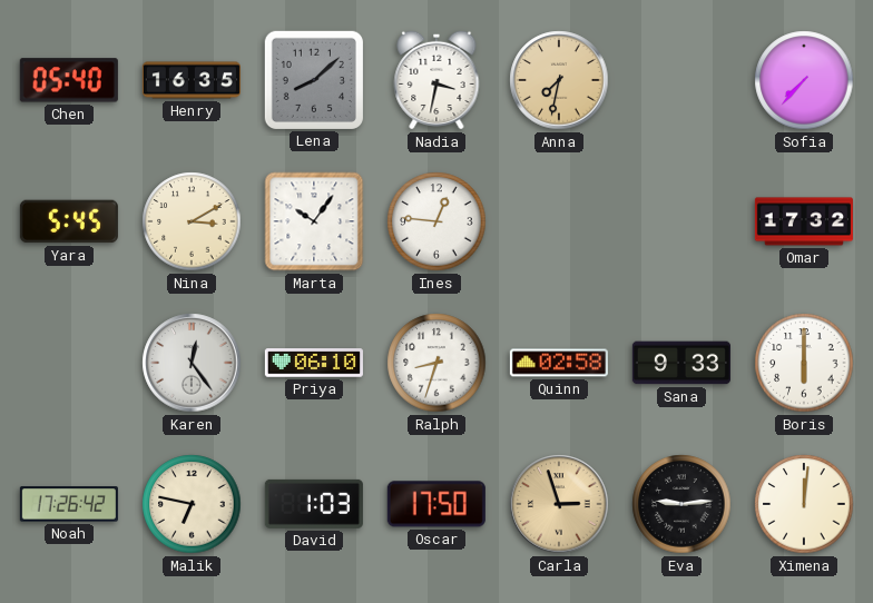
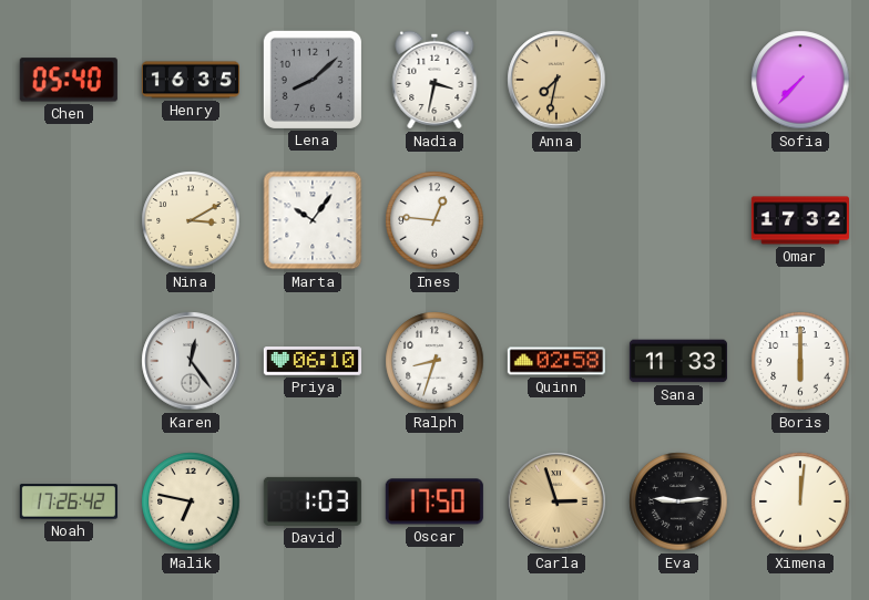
Yara: 5:45 -> none (69, 221)
Sana: 9:33 -> 11:33 (678, 361)
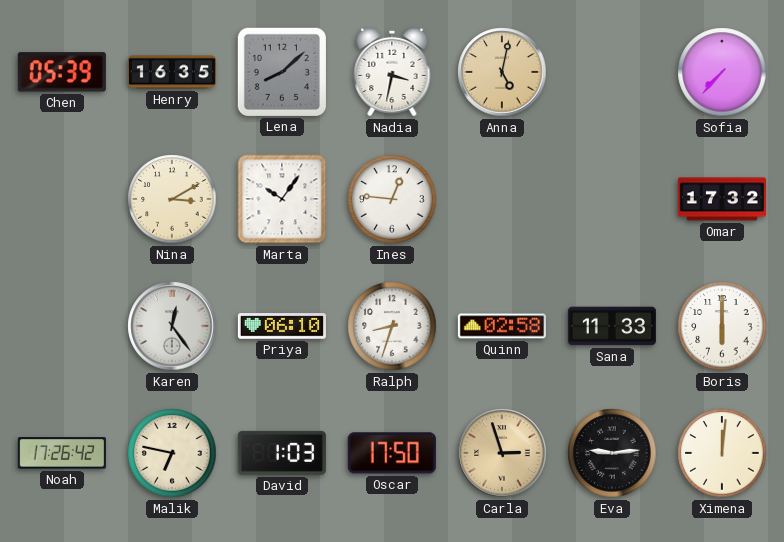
Chen: 05:40 -> 05:39 (62, 72)
Anna: 7:32 -> 5:02 (502, 72)
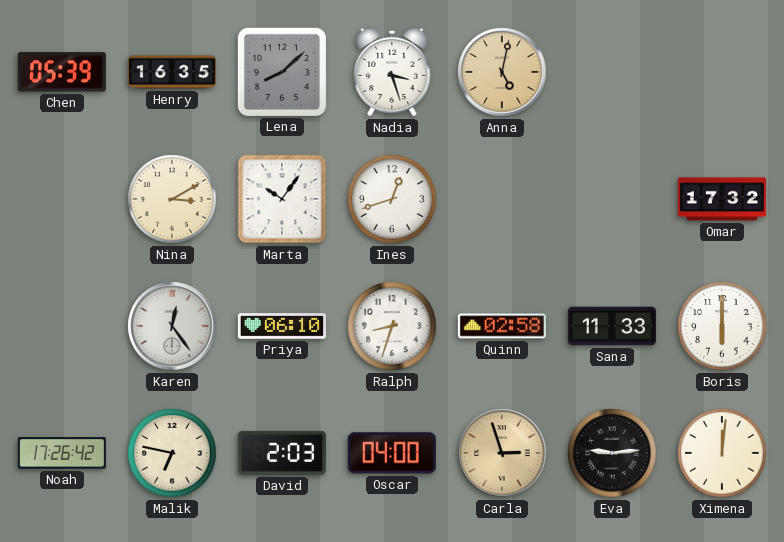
Nadia: 3:32 -> 3:27 (392, 72)
Sofia: 7:37 -> none (722, 72)
Ines: 12:46 -> 12:42 (392, 199)
David: 1:03 -> 2:03 (282, 453)
Oscar: 17:50 -> 04:00 (392, 453)
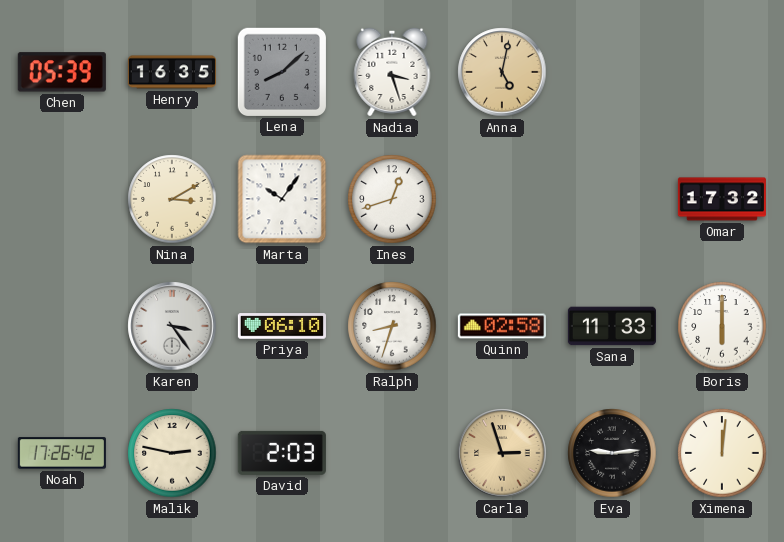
Karen: 12:24 -> 3:24 (172, 326)
Malik: 6:47 -> 2:47 (172, 453)
Oscar: 04:00 -> none (392, 453)
